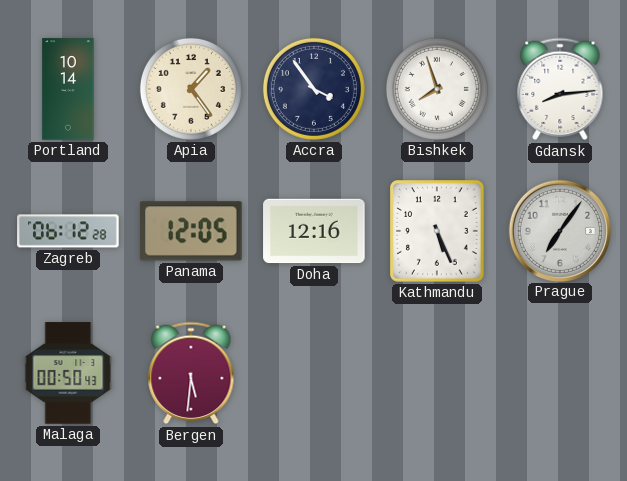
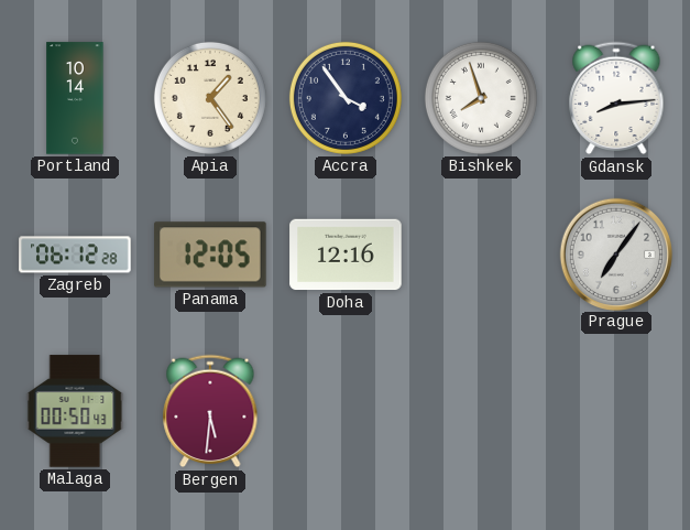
Kathmandu: 5:26 -> none (438, 232)
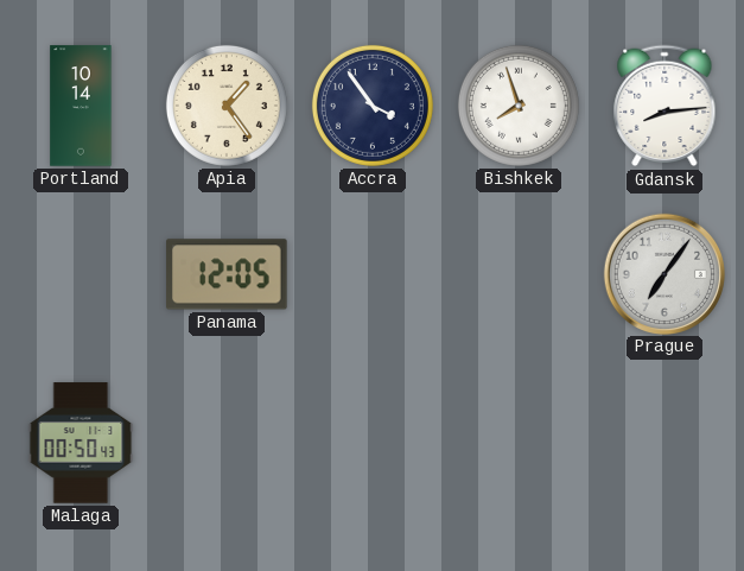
Zagreb: 06:12 -> none (75, 255)
Doha: 12:16 -> none (346, 255)
Bergen: 5:31 -> none (210, 411)
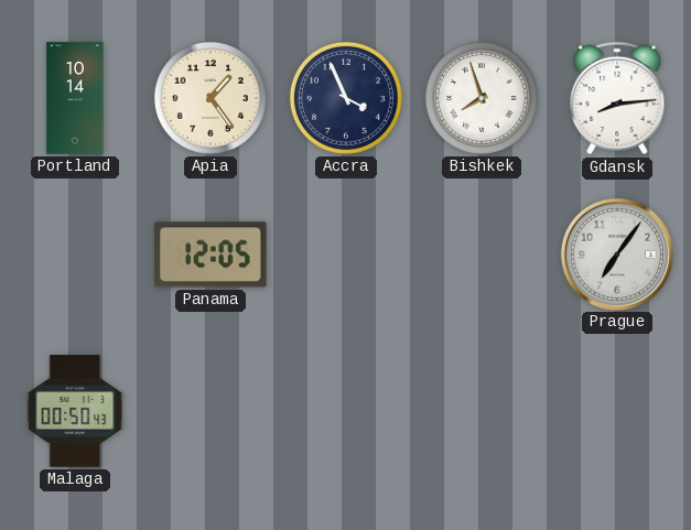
Accra: 3:54 -> 3:56 (346, 98)
